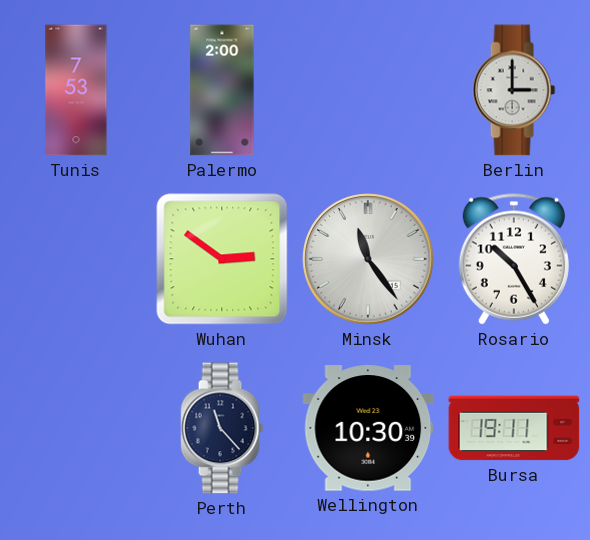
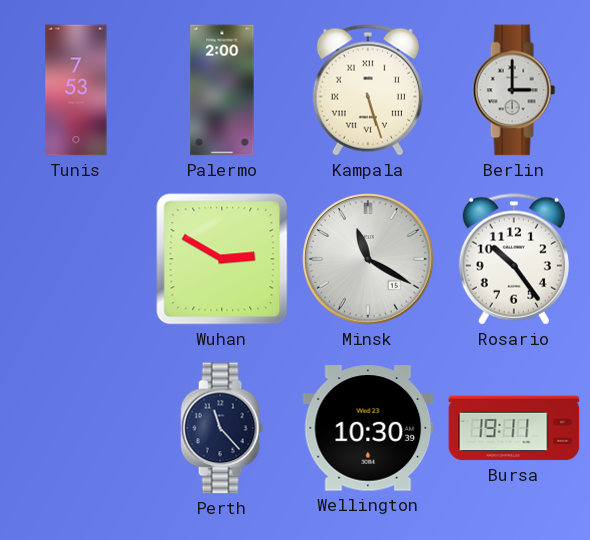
Kampala: none -> 5:27 (368, 90)
Wuhan: 2:51 -> 2:50 (222, 259)
Minsk: 11:24 -> 11:20 (368, 259)
Rosario: 10:25 -> 10:24 (514, 259)
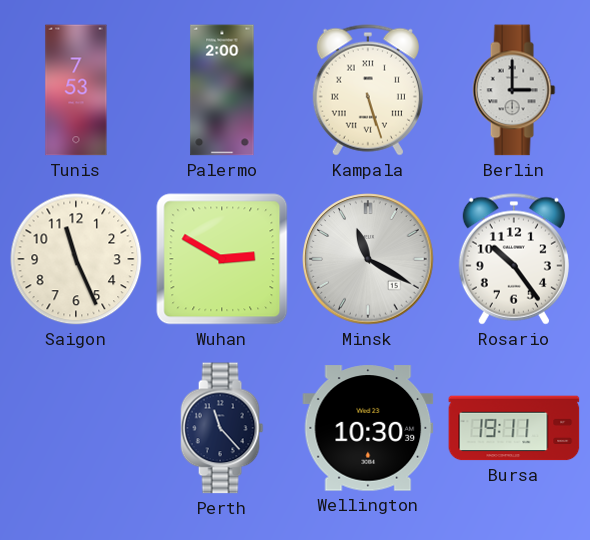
Saigon: none -> 11:26 (76, 259)
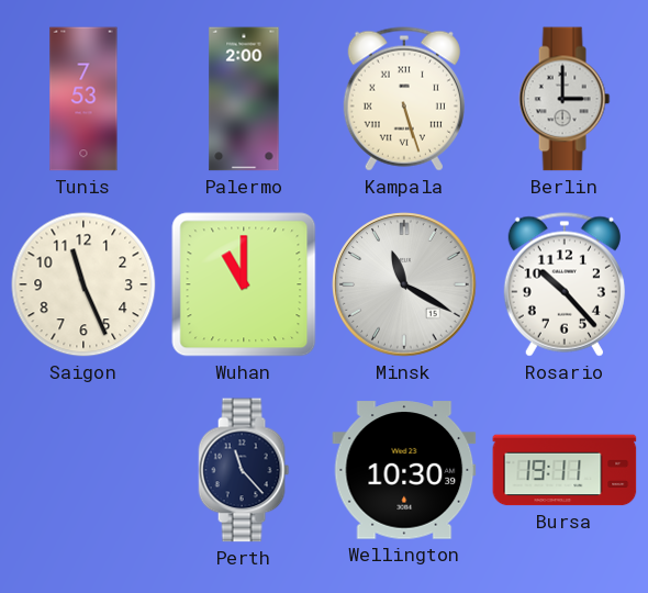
Wuhan: 2:50 -> 11:00 (244, 284)
Rosario: 10:24 -> 10:23 (565, 284)
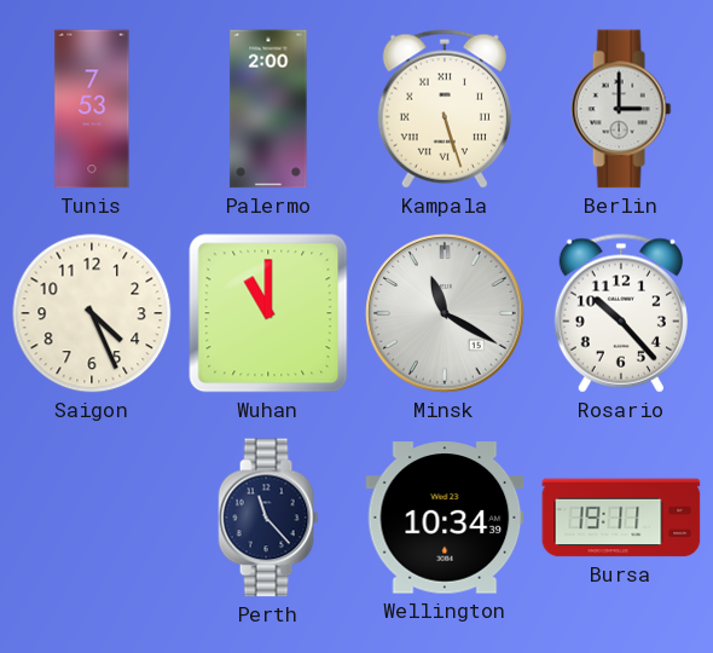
Saigon: 11:26 -> 4:26 (92, 313)
Wellington: 10:30 -> 10:34 (445, 518)
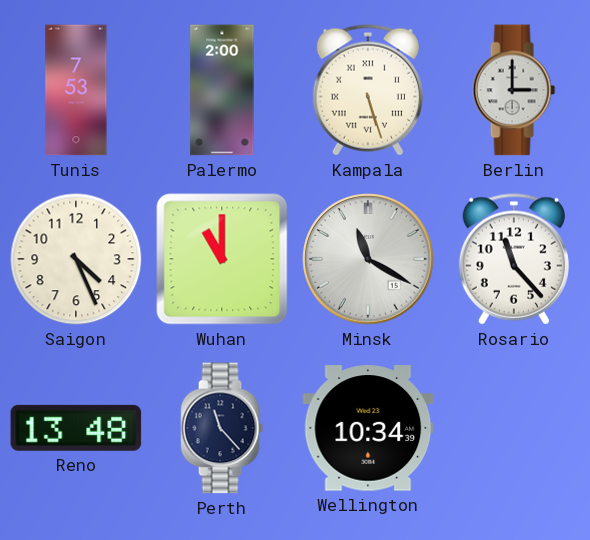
Rosario: 10:23 -> 11:23 (514, 259)
Reno: none -> 13:48 (76, 428)
Bursa: 19:11 -> none (621, 518)
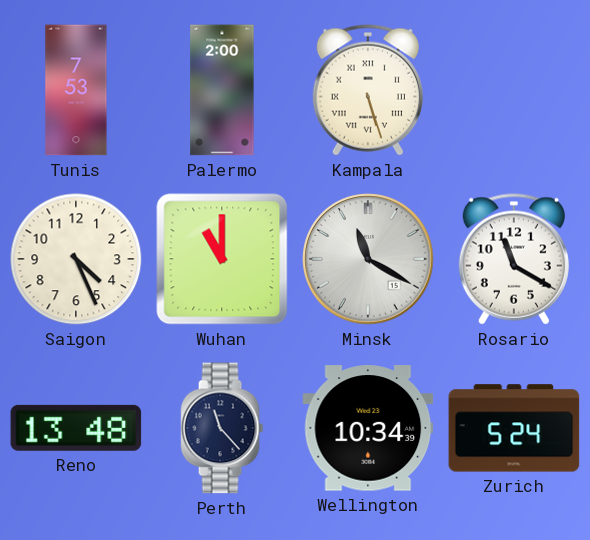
Berlin: 3:00 -> none (514, 90)
Rosario: 11:23 -> 11:20 (514, 259)
Zurich: none -> 5:24 (514, 428)
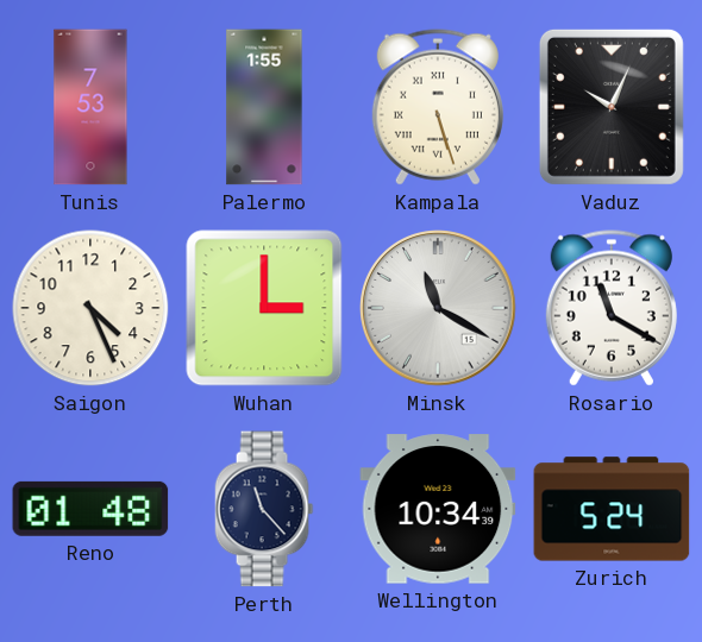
Palermo: 2:00 -> 1:55 (264, 107)
Vaduz: none -> 10:04 (612, 107)
Wuhan: 11:00 -> 3:00 (264, 308)
Reno: 13:48 -> 01:48 (90, 509)
